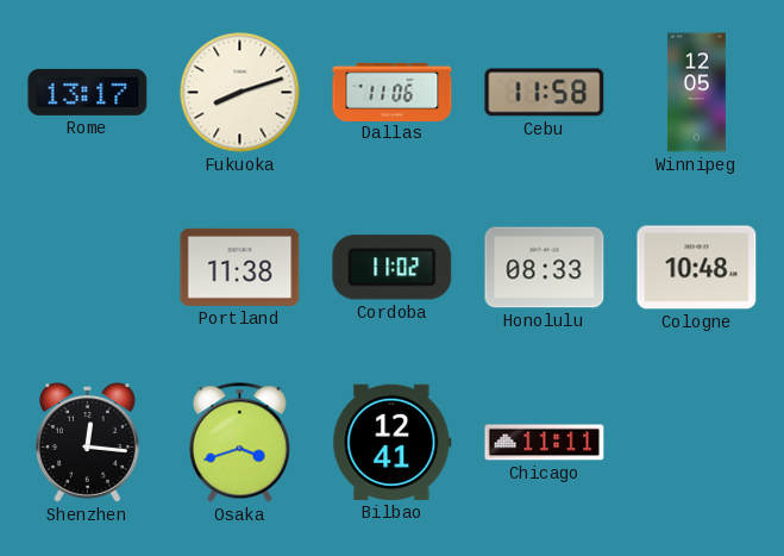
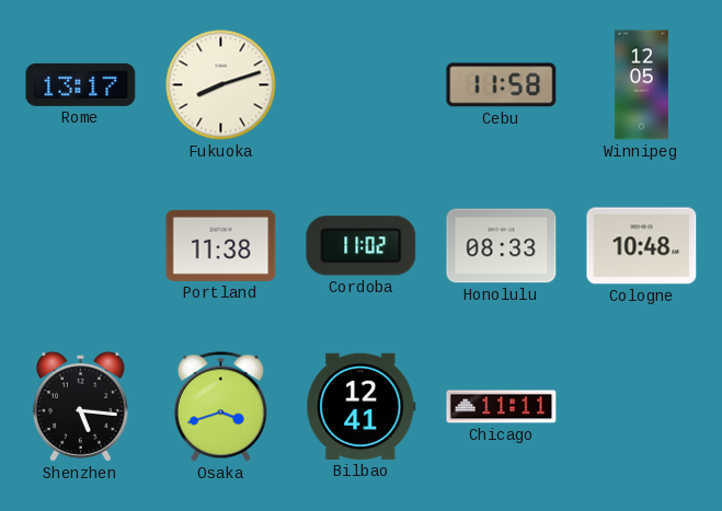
Dallas: 11:06 -> none (393, 92)
Shenzhen: 12:16 -> 5:16 (80, 407)
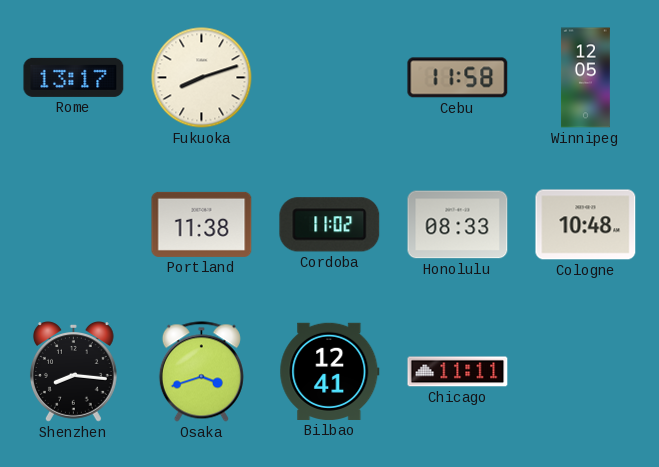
Shenzhen: 5:16 -> 8:16 (73, 372)
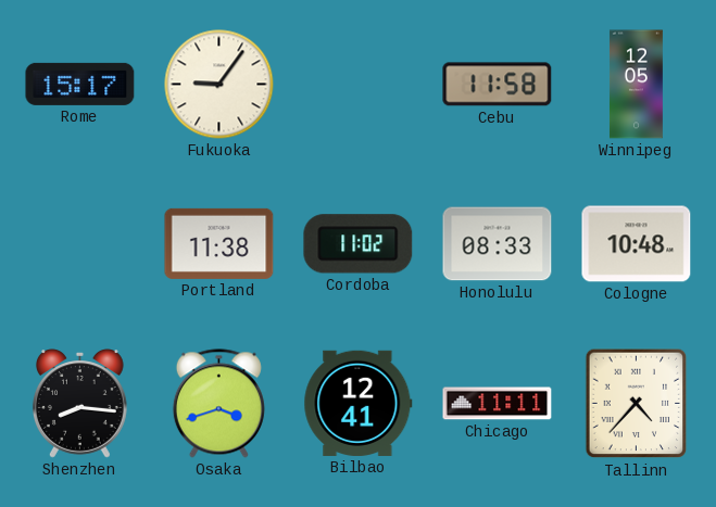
Rome: 13:17 -> 15:17 (80, 84)
Fukuoka: 8:12 -> 9:06 (219, 85)
Tallinn: none -> 4:37 (637, 404)
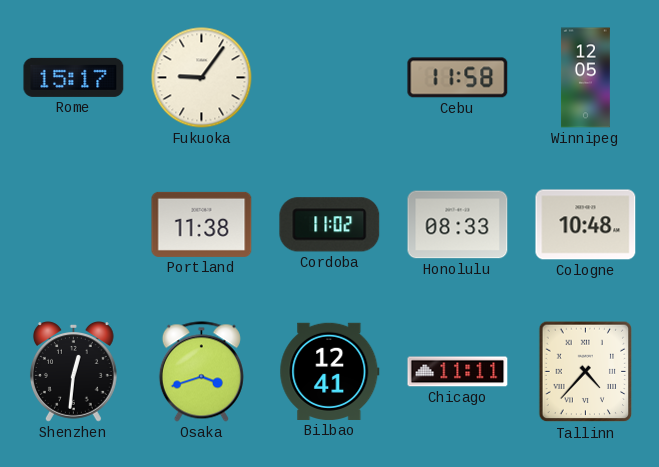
Shenzhen: 8:16 -> 12:31 (73, 372)
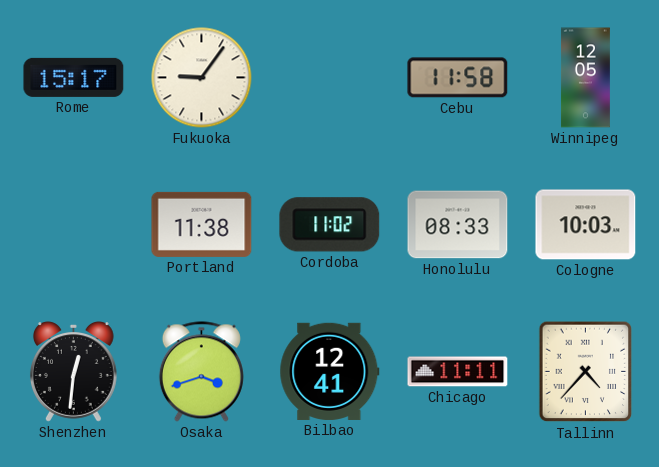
Cologne: 10:48 -> 10:03 (586, 225)
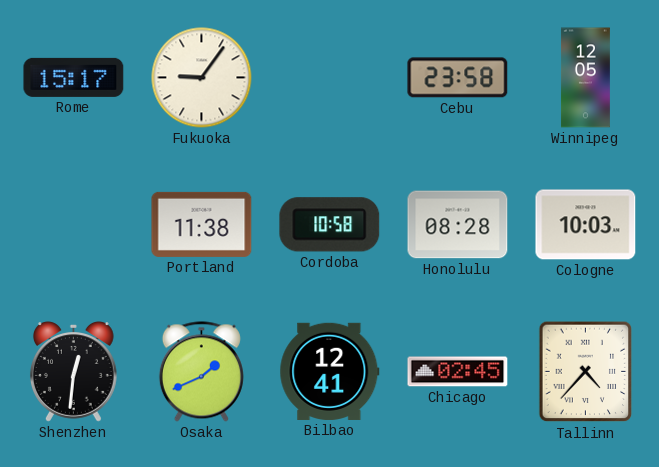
Cebu: 11:58 -> 23:58 (458, 78)
Cordoba: 11:02 -> 10:58 (330, 225)
Honolulu: 08:33 -> 08:28 (458, 225)
Osaka: 3:42 -> 1:41 (201, 372)
Chicago: 11:11 -> 02:45 (458, 372)
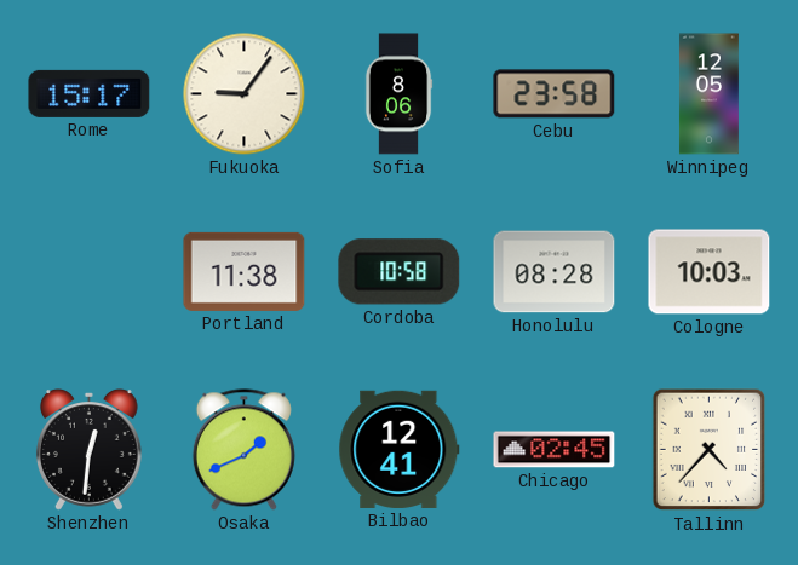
Sofia: none -> 8:06 (398, 94)
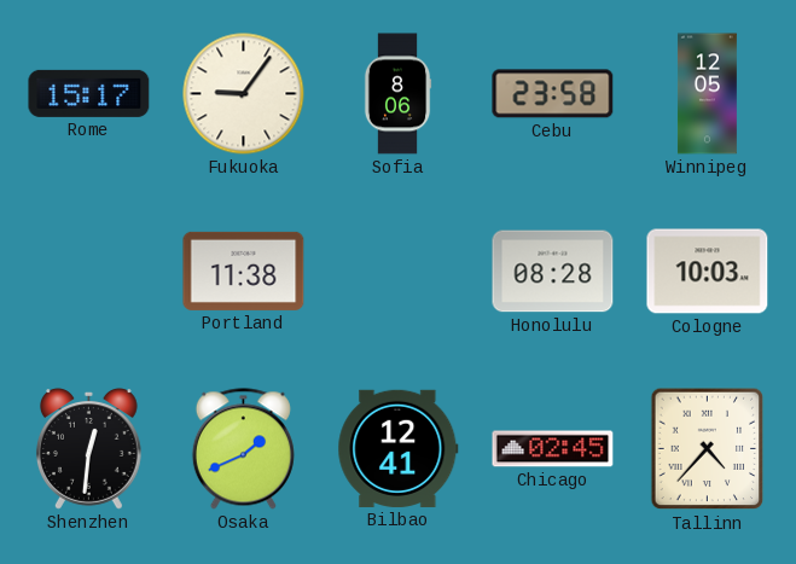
Cordoba: 10:58 -> none (400, 272)
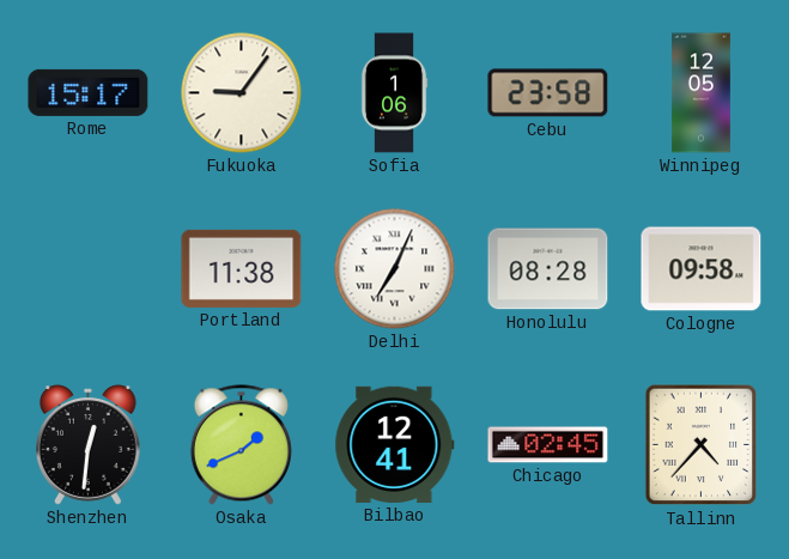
Sofia: 8:06 -> 1:06 (394, 93)
Delhi: none -> 7:04 (395, 269)
Cologne: 10:03 -> 09:58 (702, 269)
